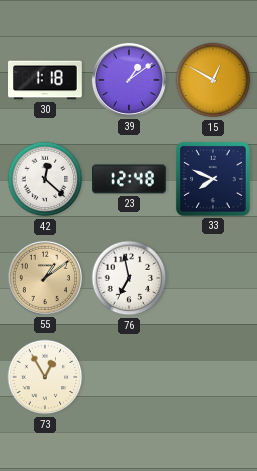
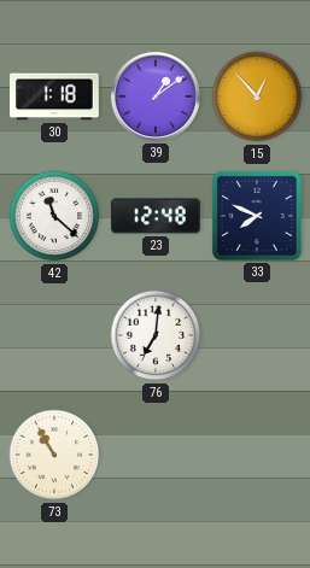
15: 12:50 -> 12:53 (257, 96)
42: 12:22 -> 11:22 (54, 216)
55: 1:09 -> none (45, 278)
76: 6:58 -> 7:01 (156, 335)
73: 12:55 -> 10:55 (54, 455)
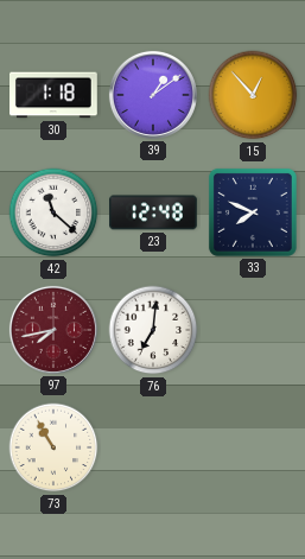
97: none -> 7:43 (53, 330)
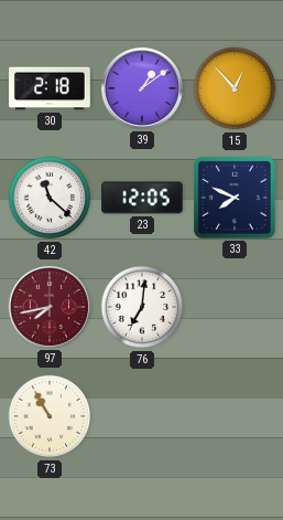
30: 1:18 -> 2:18 (51, 88)
23: 12:48 -> 12:05 (142, 198)
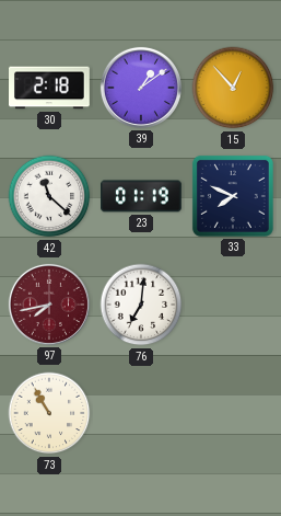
23: 12:05 -> 01:19 (141, 196)
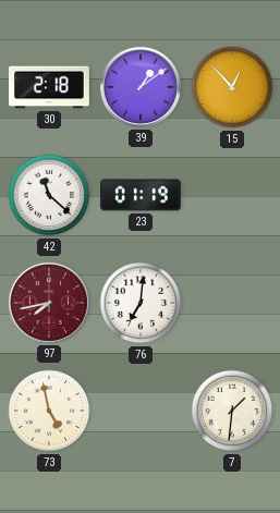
33: 7:49 -> none (233, 196)
73: 10:55 -> 4:58 (49, 411)
7: none -> 1:31 (232, 411)
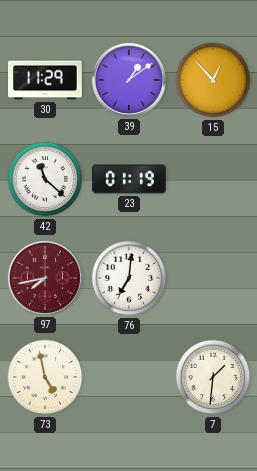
30: 2:18 -> 11:29 (46, 80)
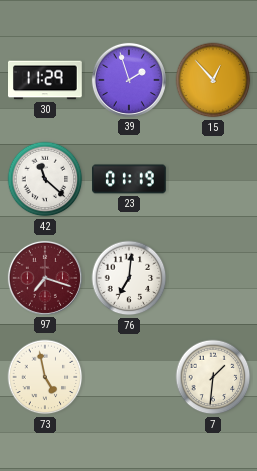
39: 1:09 -> 1:57 (129, 80)
97: 7:43 -> 7:18 (45, 278)
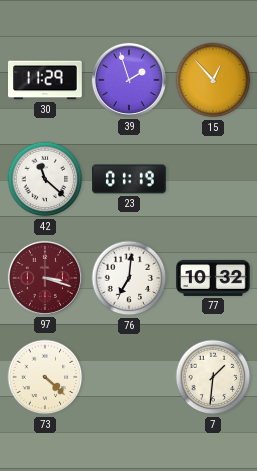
97: 7:18 -> 3:18 (45, 278)
77: none -> 10:32 (213, 278)
73: 4:58 -> 4:22 (45, 377)
